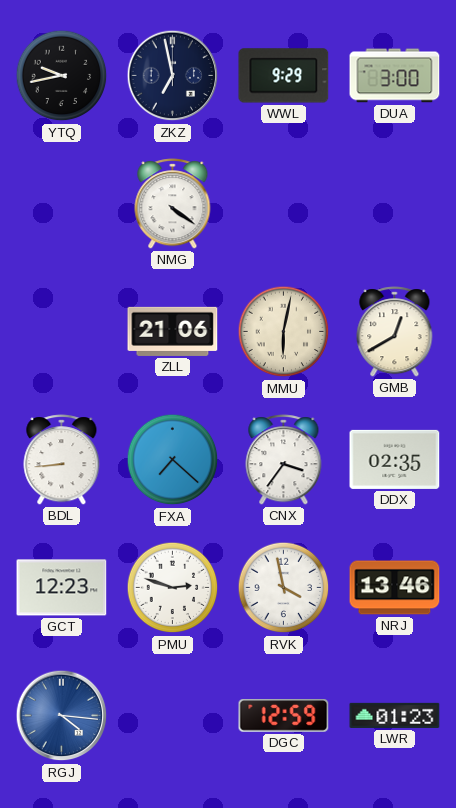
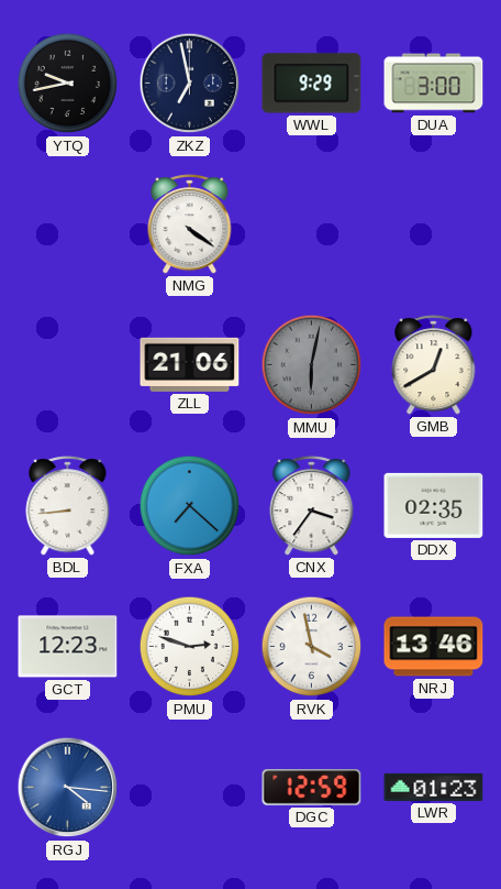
MMU dial: cream -> grey (312, 365)
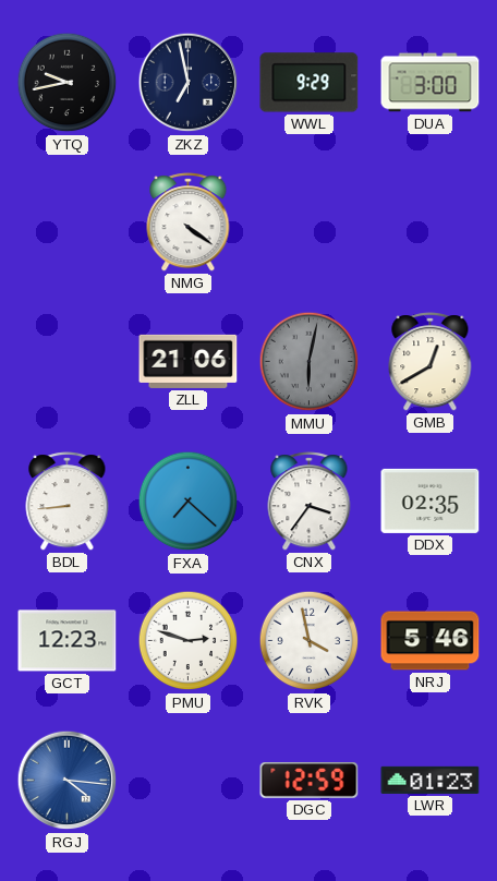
NRJ: 13:46 -> 5:46 (431, 641)
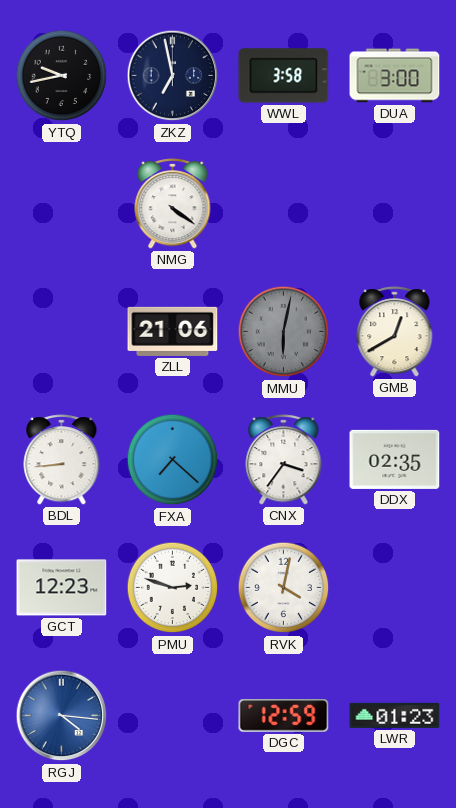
WWL: 9:29 -> 3:58 (284, 76)
RVK: 3:58 -> 4:02 (284, 588)
NRJ: 5:46 -> none (431, 641)
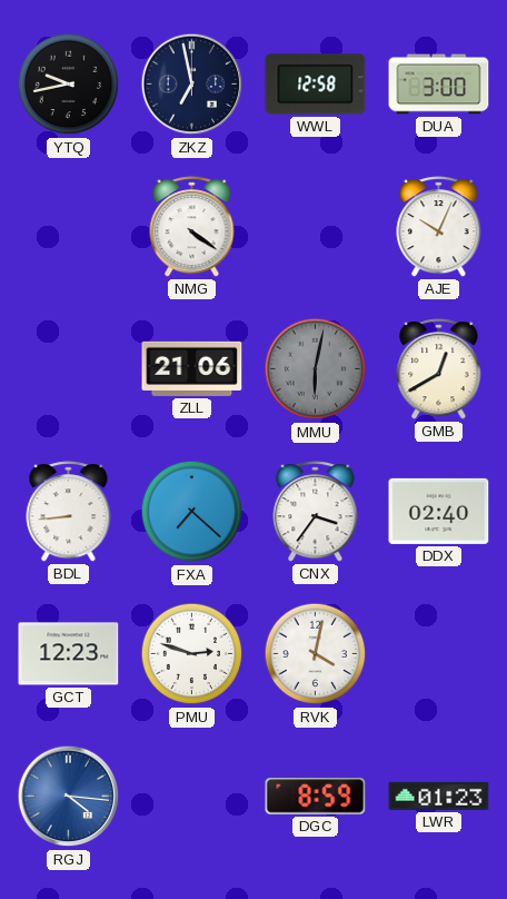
WWL: 3:58 -> 12:58 (316, 85)
AJE: none -> 10:04 (439, 227)
DDX: 02:35 -> 02:40 (439, 511)
DGC: 12:59 -> 8:59 (316, 797)
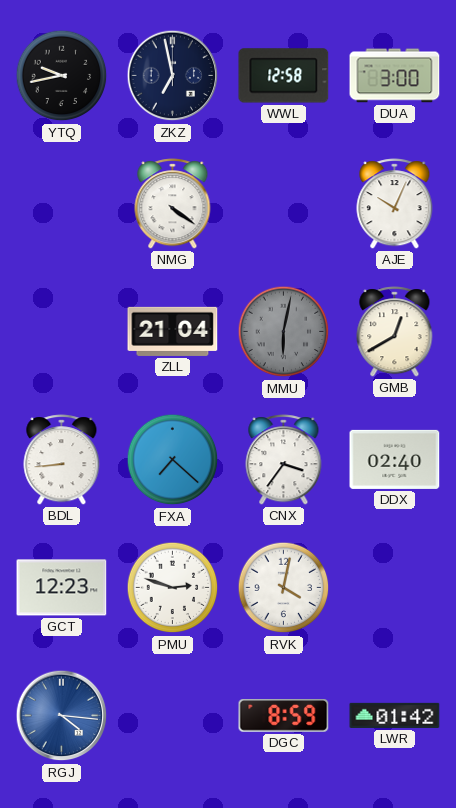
ZLL: 21:06 -> 21:04 (173, 331)
LWR: 01:23 -> 01:42 (395, 715)
